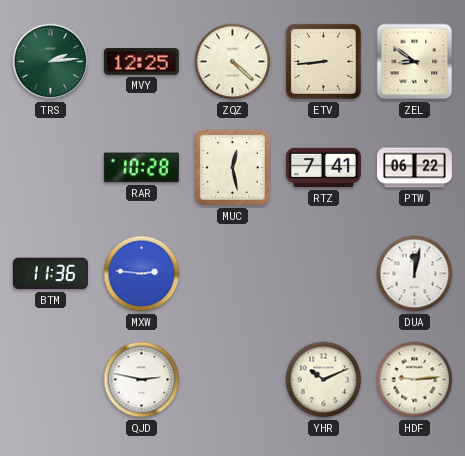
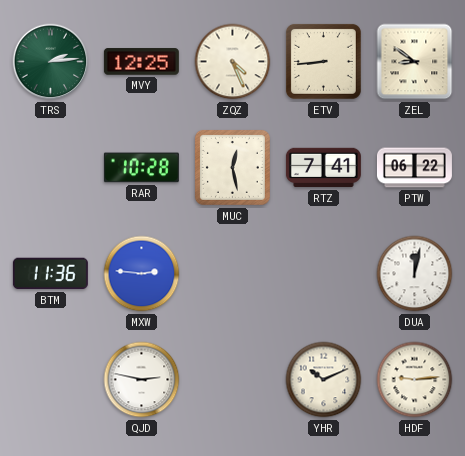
ZQZ: 4:22 -> 4:26 (233, 62)
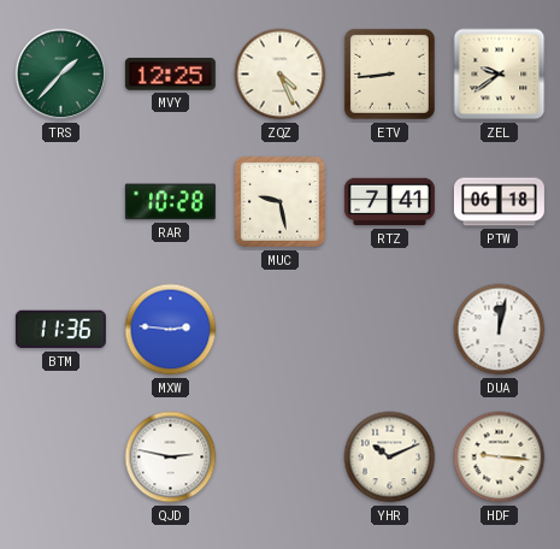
TRS: 2:14 -> 1:37 (61, 75)
ZEL: 8:51 -> 9:39 (500, 75)
MUC: 12:28 -> 9:28 (279, 201)
PTW: 06:22 -> 06:18 (499, 202)
HDF: 9:14 -> 9:16 (500, 457)
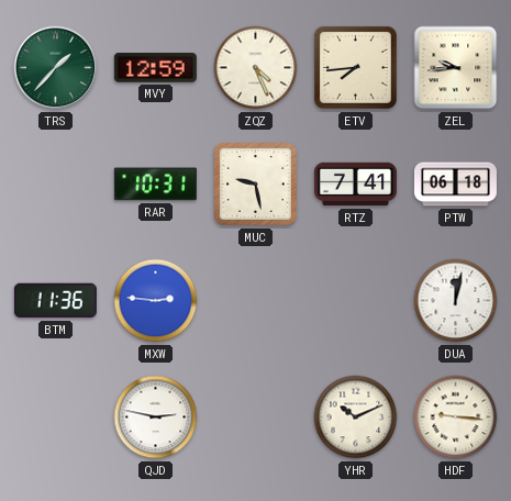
MVY: 12:25 -> 12:59 (155, 68)
ETV: 8:44 -> 7:44 (355, 67)
ZEL: 9:39 -> 9:44 (456, 68)
RAR: 10:28 -> 10:31 (155, 185)
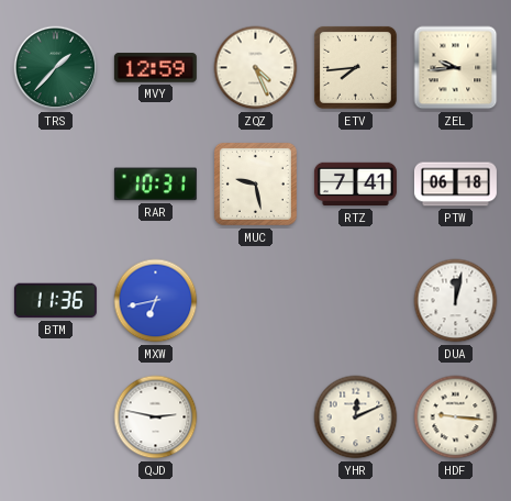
MXW: 2:46 -> 6:43 (156, 301)
YHR: 10:11 -> 12:11 (356, 417)
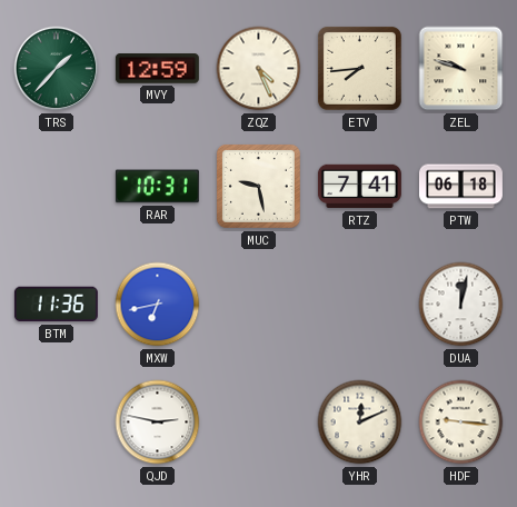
ZEL: 9:44 -> 9:48 (461, 69)
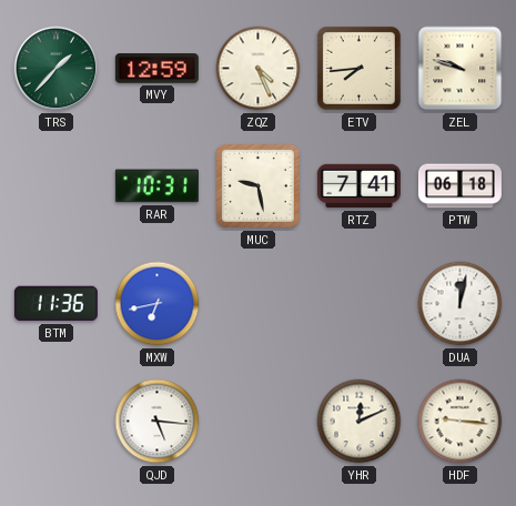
QJD: 2:47 -> 5:16 (158, 422)
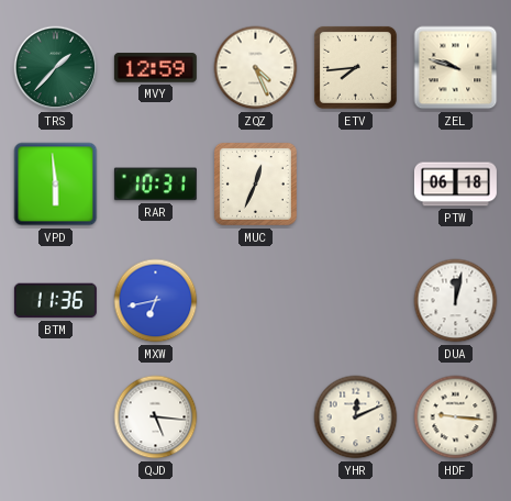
VPD: none -> 5:59 (56, 185)
MUC: 9:28 -> 12:34 (255, 183)
RTZ: 7:41 -> none (358, 186)
